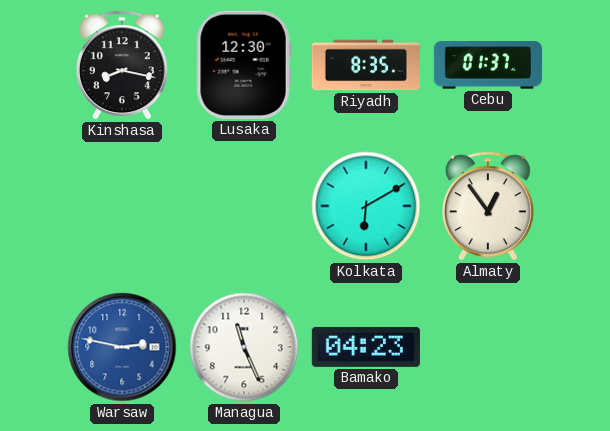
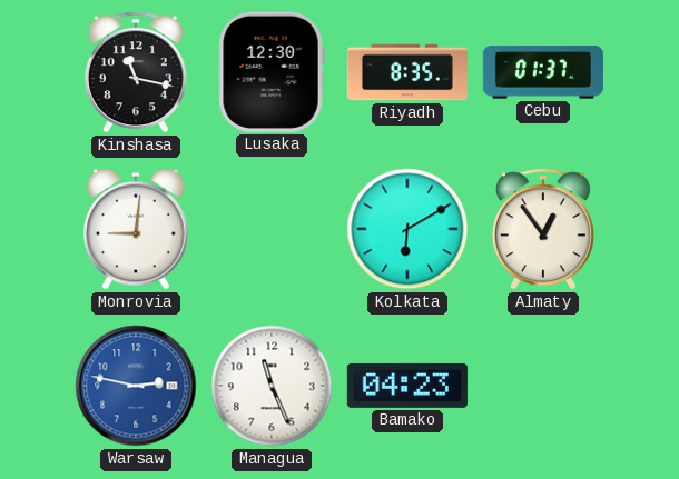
Kinshasa: 8:17 -> 11:17 (136, 72)
Monrovia: none -> 9:01 (137, 229)
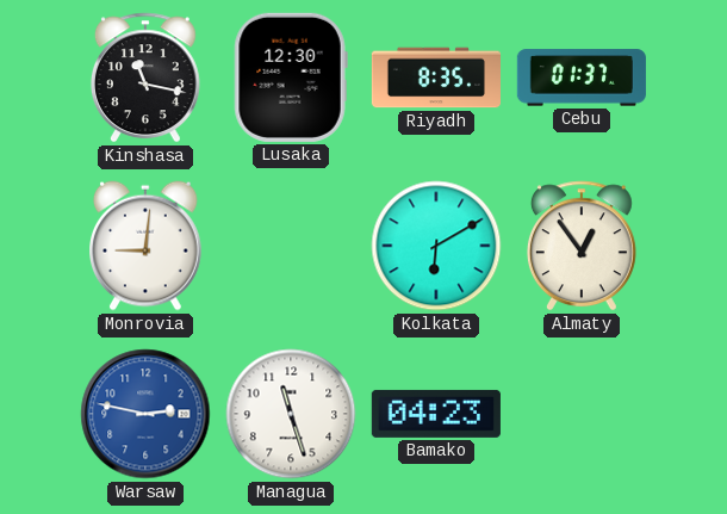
Managua: 11:26 -> 11:27 (291, 414)
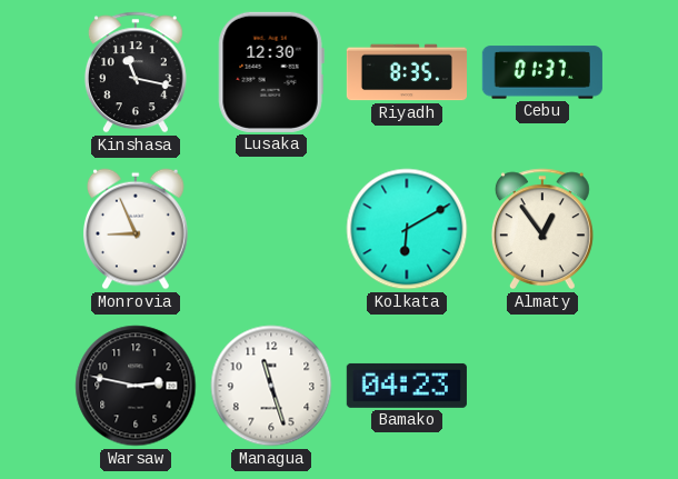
Monrovia: 9:01 -> 8:56 (137, 229)
Warsaw dial: blue -> black (136, 386)
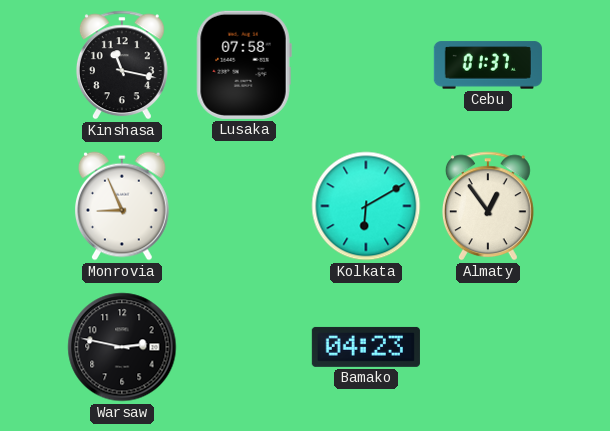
Lusaka: 12:30 -> 07:58 (244, 65)
Riyadh: 8:35 -> none (406, 72)
Managua: 11:27 -> none (271, 386)
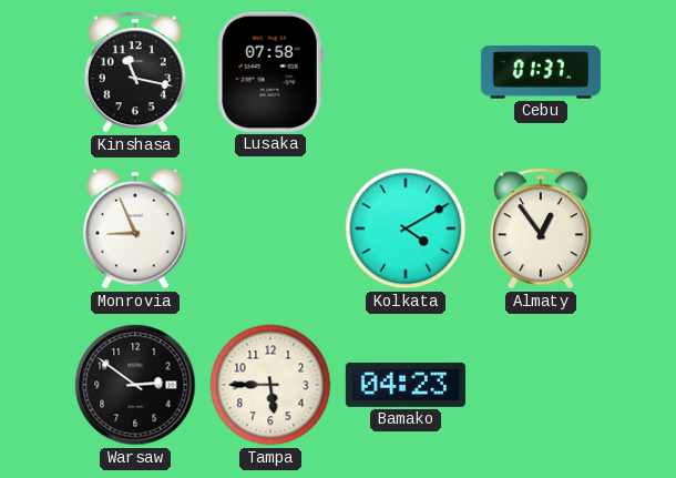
Kolkata: 6:10 -> 4:10 (406, 228)
Warsaw: 2:47 -> 2:51 (135, 385)
Tampa: none -> 5:45 (270, 385)
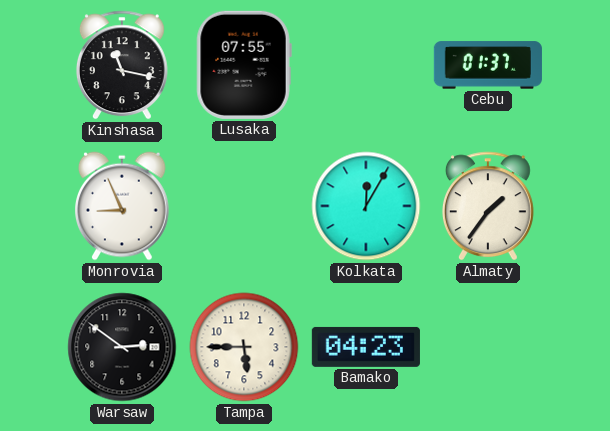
Lusaka: 07:58 -> 07:55 (244, 65)
Kolkata: 4:10 -> 12:05 (366, 206)
Almaty: 12:54 -> 1:36 (488, 206)
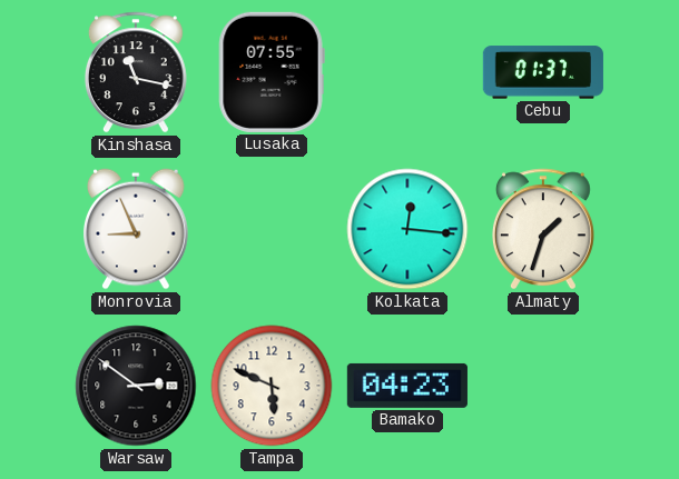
Kolkata: 12:05 -> 12:16 (407, 229)
Almaty: 1:36 -> 1:33 (543, 229)
Tampa: 5:45 -> 5:49 (272, 386)
